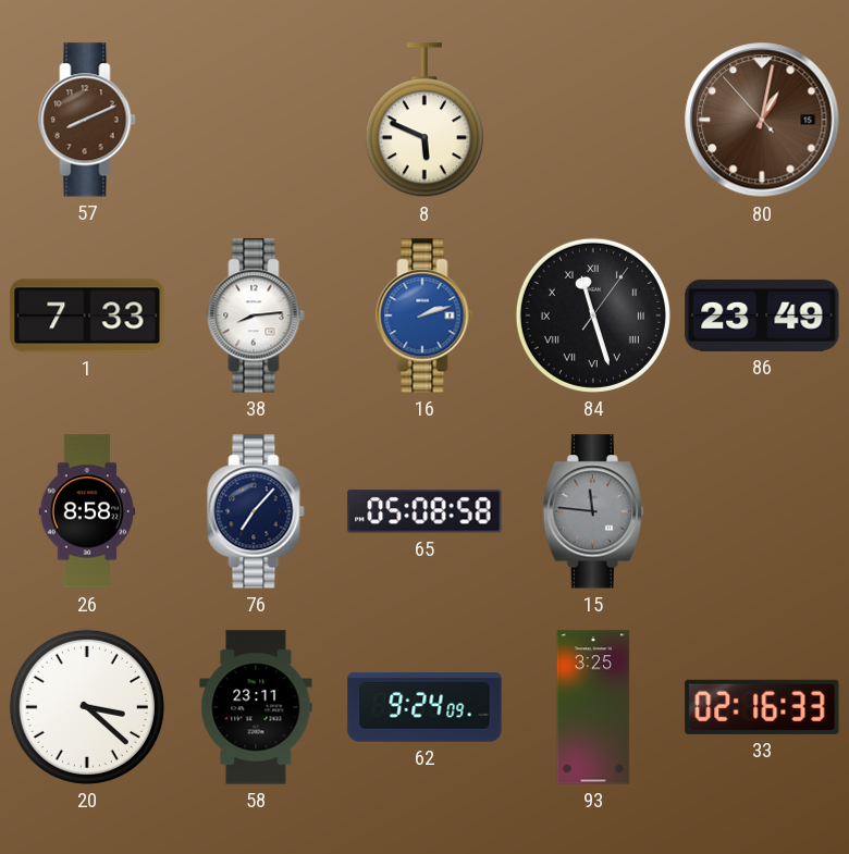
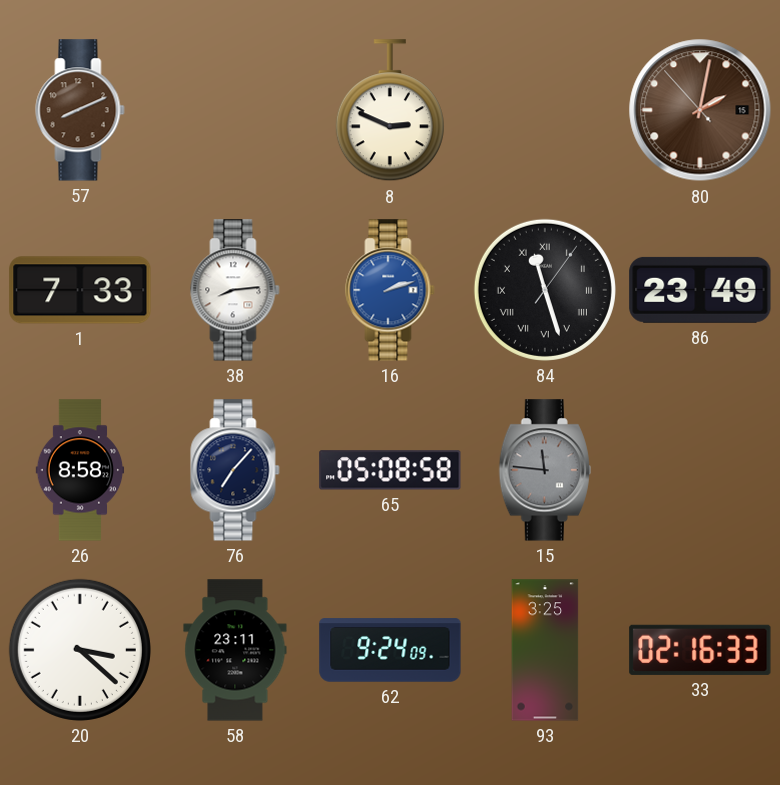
8: 5:49 -> 2:49 (390, 111)
80: 1:01 -> 2:01 (700, 110)
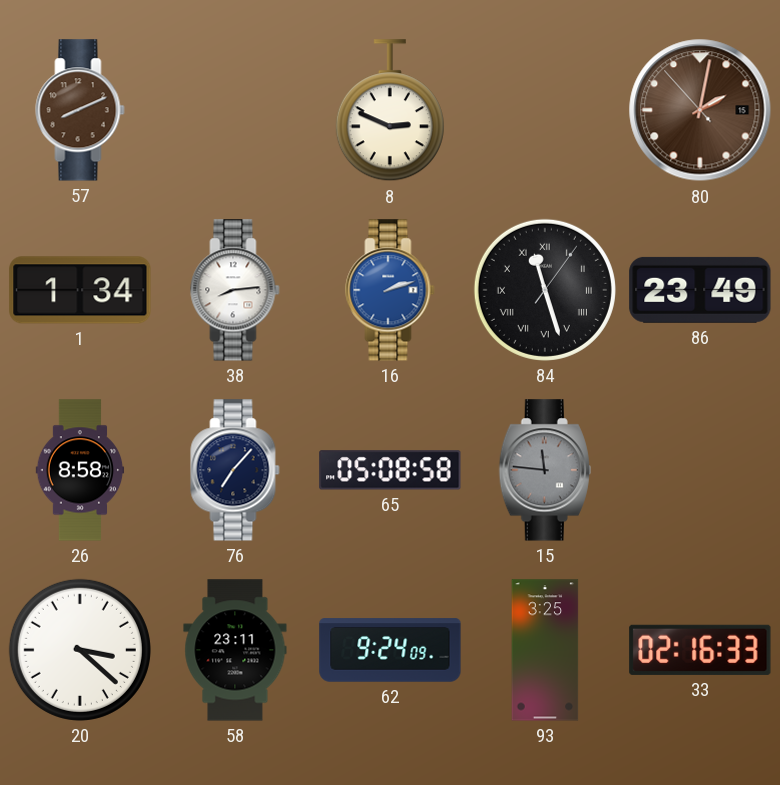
1: 7:33 -> 1:34 (80, 290)
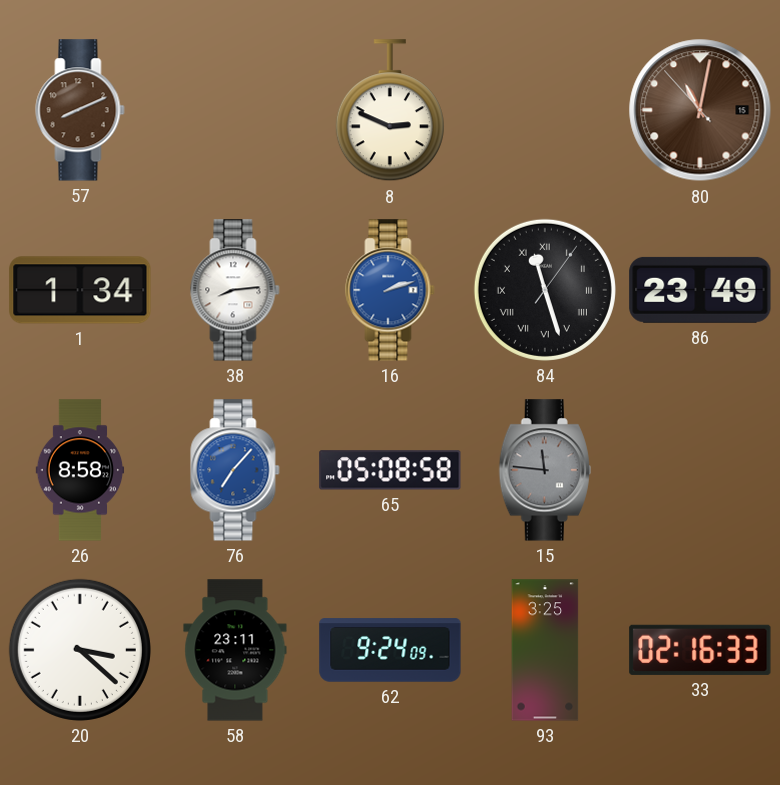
80: 2:01 -> 11:01 (700, 110)
76 dial: navy -> blue (235, 470)
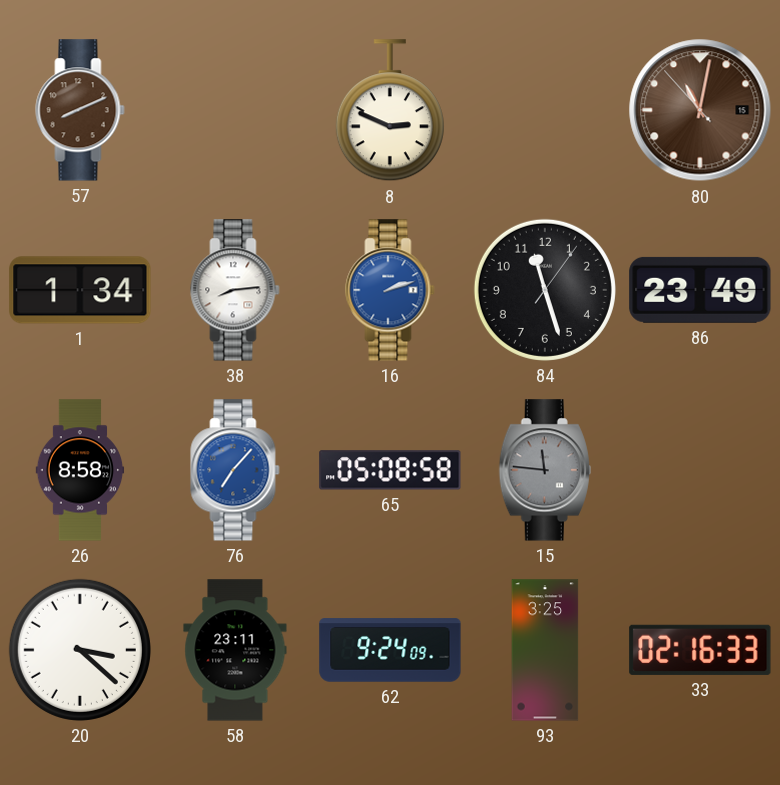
84 numerals: Roman -> Arabic (545, 290)
